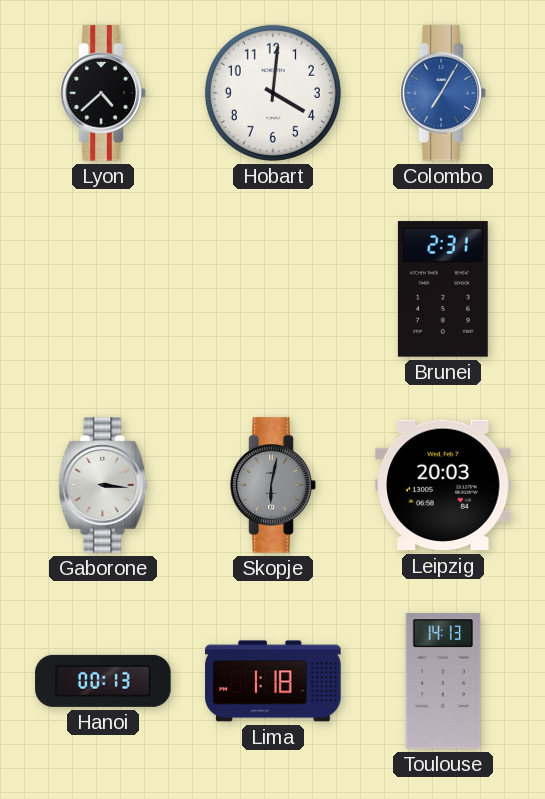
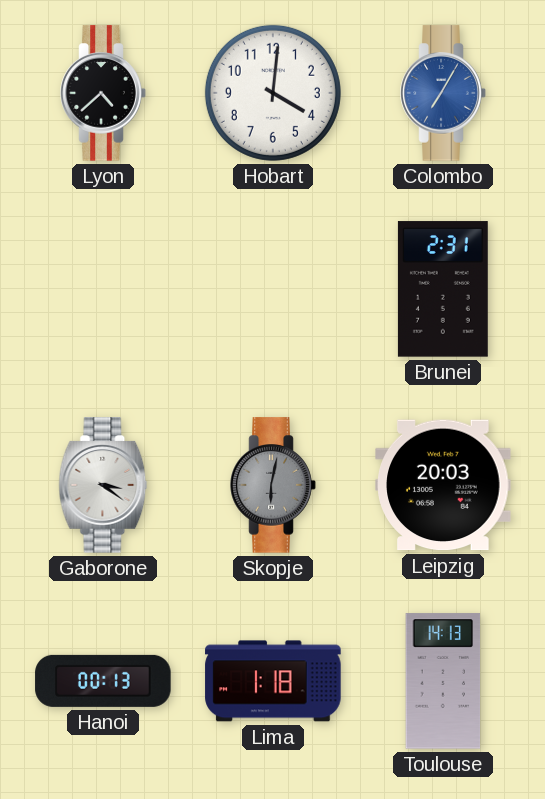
Gaborone: 3:16 -> 3:21 (103, 485)
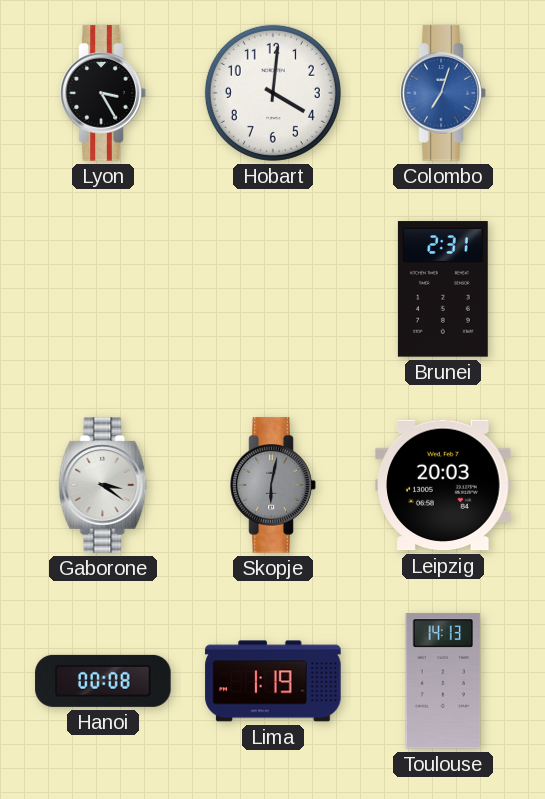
Lyon: 4:38 -> 3:25 (103, 93)
Colombo: 7:05 -> 7:03 (443, 93)
Hanoi: 00:13 -> 00:08 (103, 681)
Lima: 1:18 -> 1:19 (273, 681)
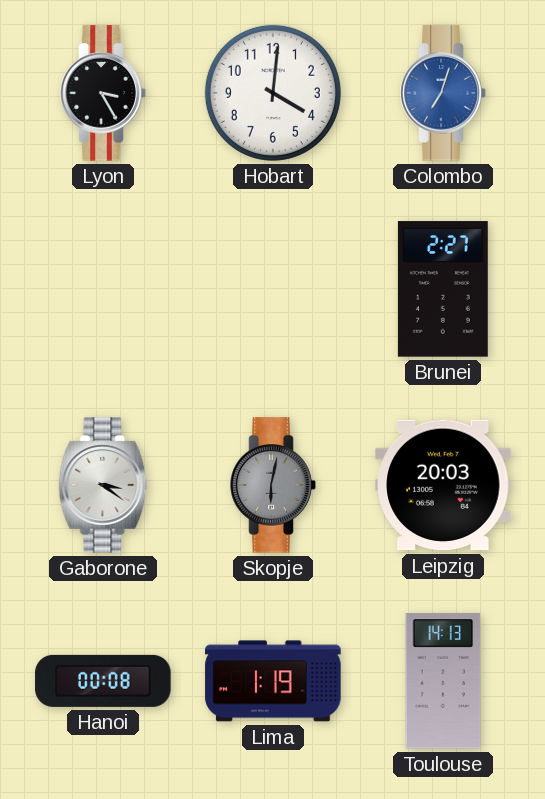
Brunei: 2:31 -> 2:27 (443, 289)
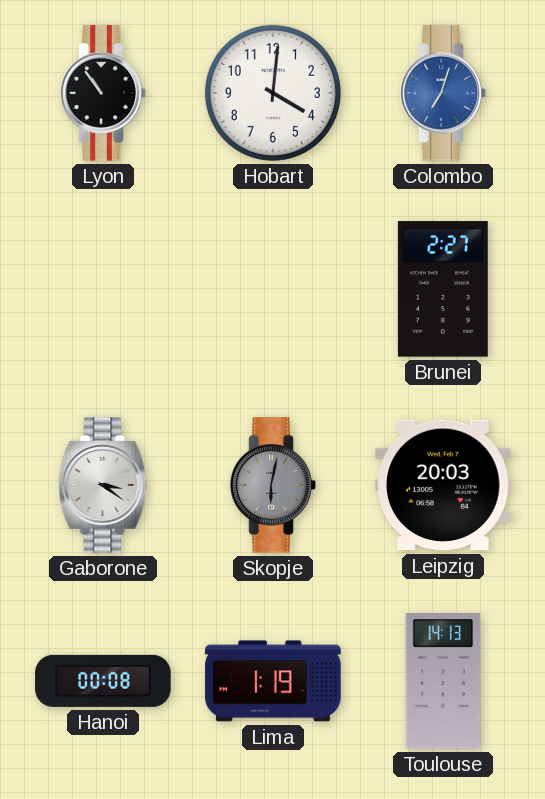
Lyon: 3:25 -> 10:54 (103, 93)
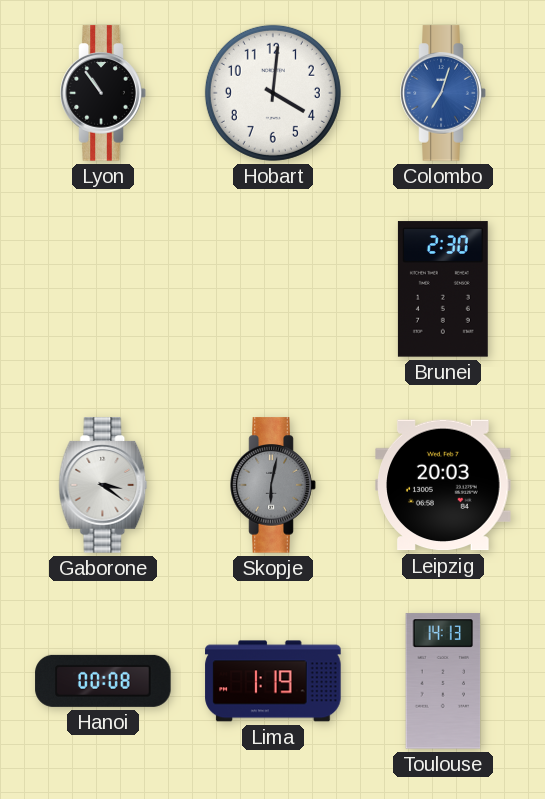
Brunei: 2:27 -> 2:30 (443, 289)
